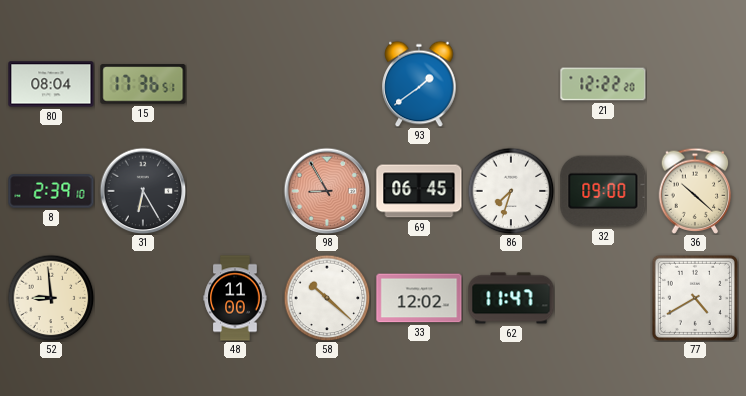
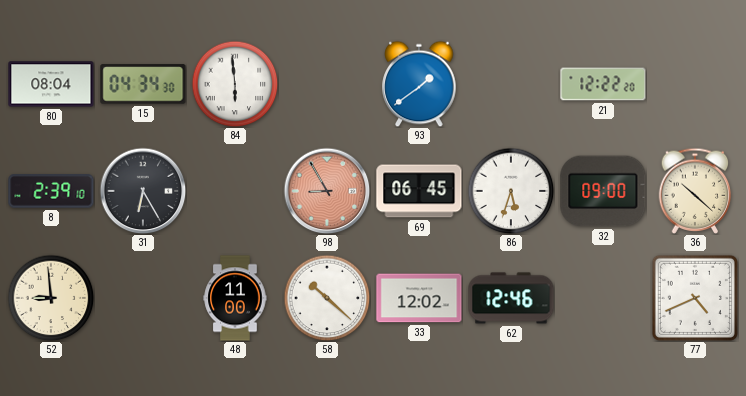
15: 17:36 -> 04:34 (143, 84)
84: none -> 5:59 (235, 84)
86: 7:33 -> 5:33 (511, 191)
62: 11:47 -> 12:46 (511, 298)
77: 4:40 -> 4:41 (695, 298)
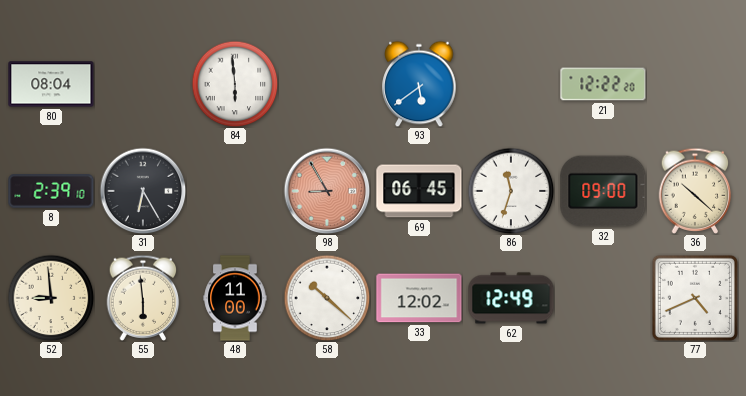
15: 04:34 -> none (143, 84)
93: 1:39 -> 5:39 (419, 84)
86: 5:33 -> 11:33 (511, 191)
55: none -> 5:59 (143, 298)
62: 12:46 -> 12:49 (511, 298)
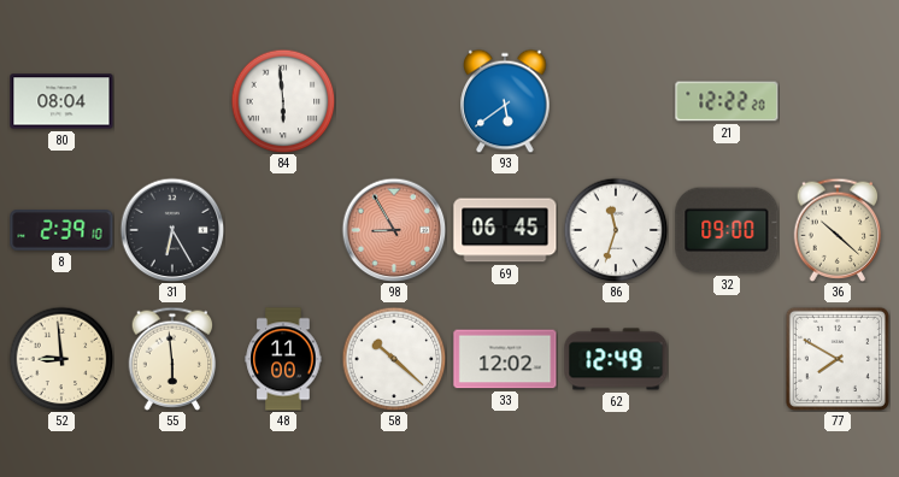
77: 4:41 -> 7:50 (838, 359)
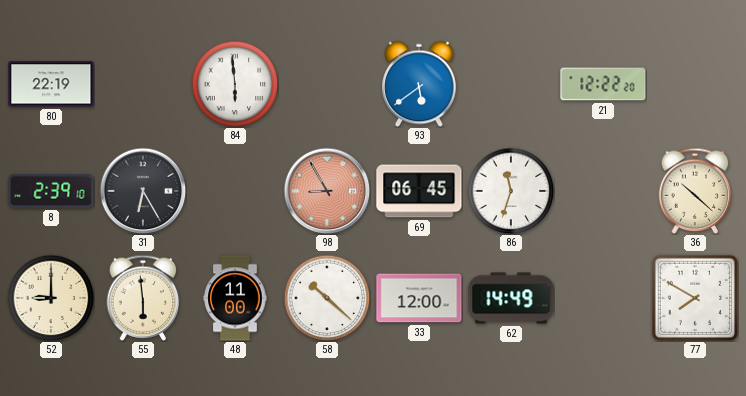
80: 08:04 -> 22:19 (51, 84)
32: 09:00 -> none (727, 230)
52: 8:59 -> 9:00 (51, 298)
33: 12:02 -> 12:00 (419, 298)
62: 12:49 -> 14:49 (511, 298)
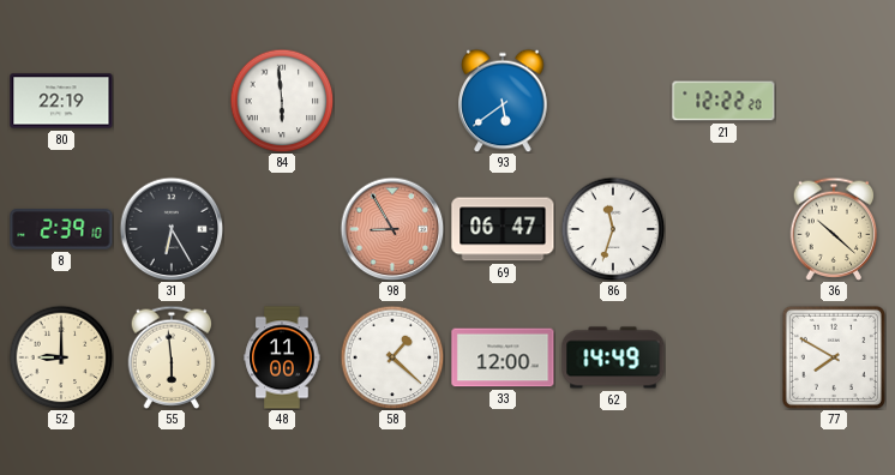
69: 06:45 -> 06:47 (503, 229)
58: 10:22 -> 1:22 (392, 357)
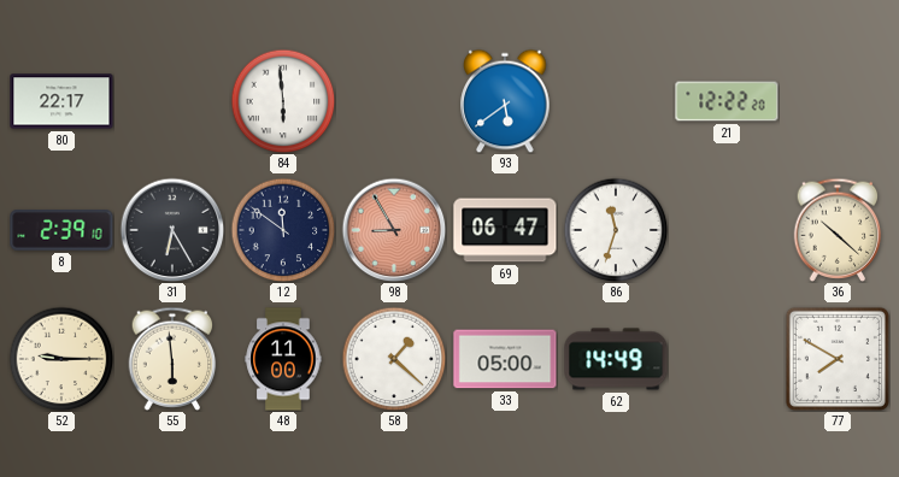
80: 22:19 -> 22:17 (61, 101)
12: none -> 11:51 (283, 230)
52: 9:00 -> 9:15 (61, 359)
33: 12:00 -> 05:00 (505, 359)
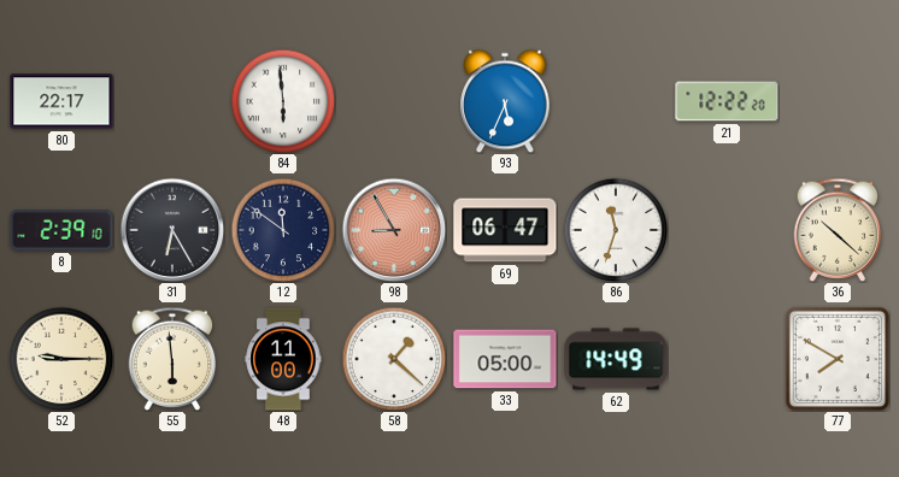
93: 5:39 -> 5:34 (505, 101)
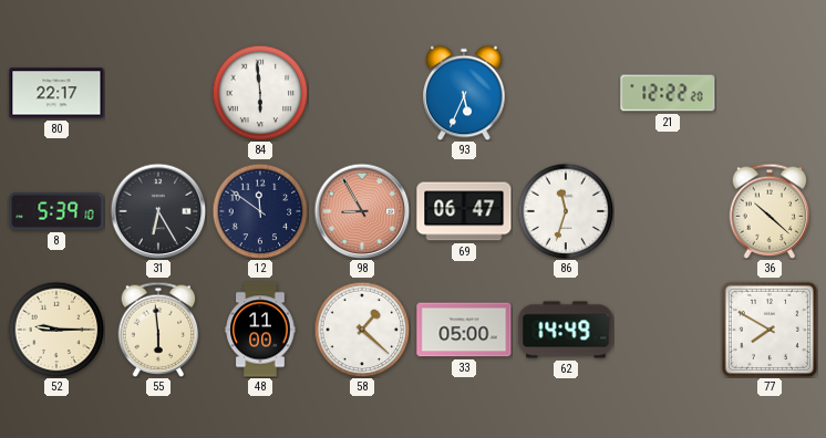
8: 2:39 -> 5:39 (56, 211)
